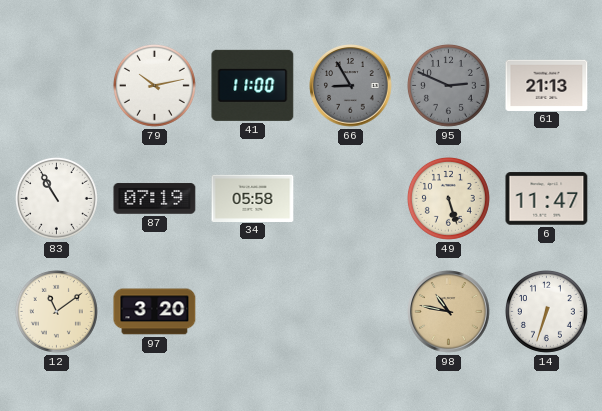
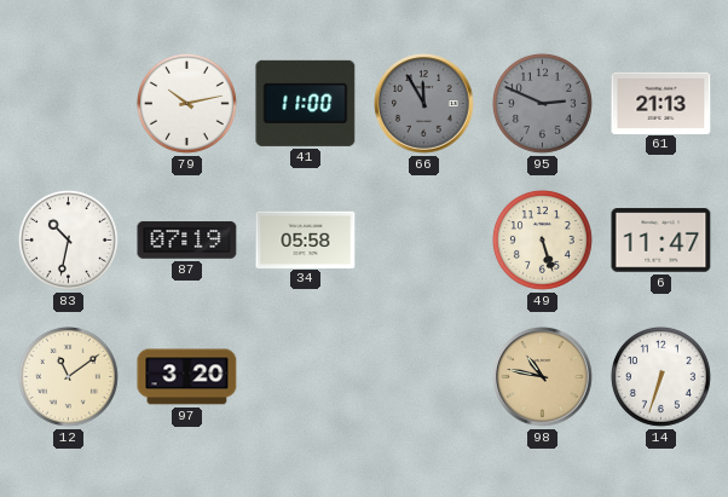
66: 8:55 -> 11:55 (424, 104)
83: 10:55 -> 10:32 (68, 239)
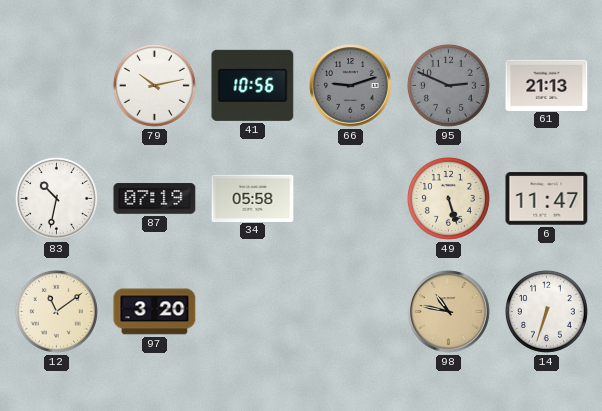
41: 11:00 -> 10:56 (253, 85)
66: 11:55 -> 9:12 (351, 86)
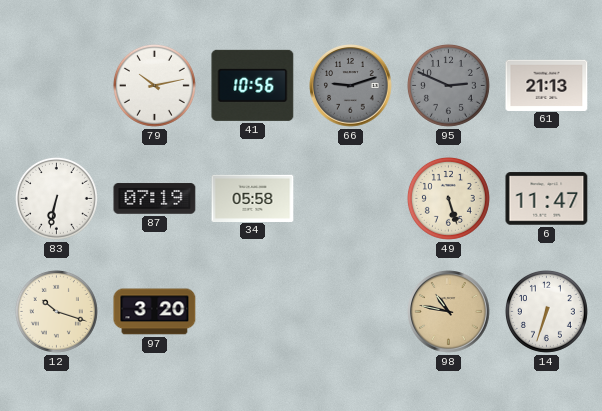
83: 10:32 -> 6:32 (56, 198)
12: 11:09 -> 10:18 (56, 311)
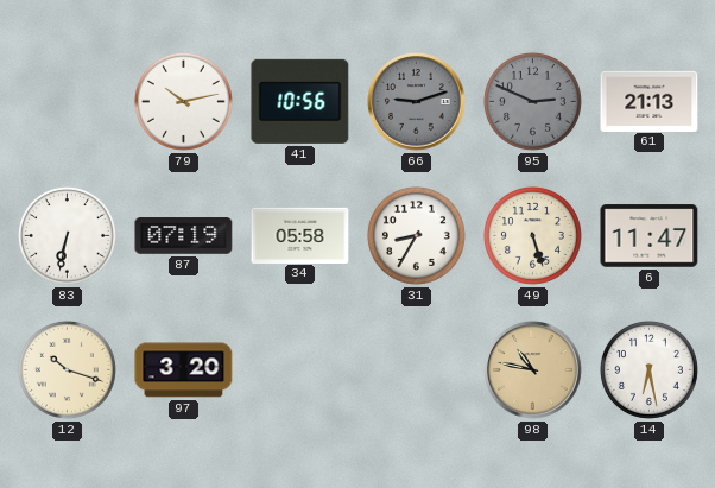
31: none -> 8:35 (416, 235)
14: 6:33 -> 6:28 (648, 369)
